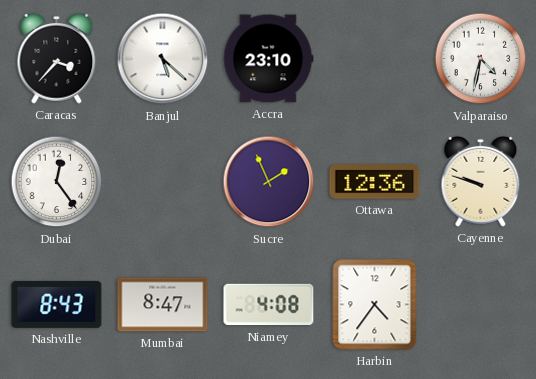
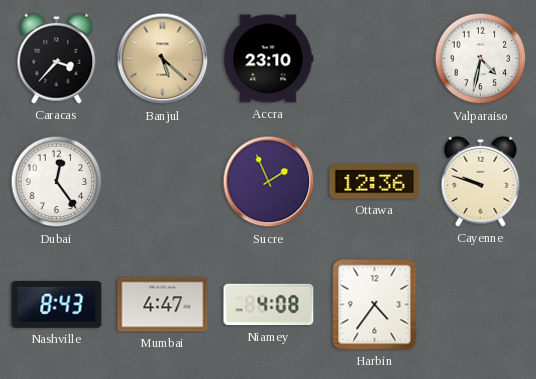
Banjul dial: white -> champagne (163, 59)
Mumbai: 8:47 -> 4:47 (163, 305)
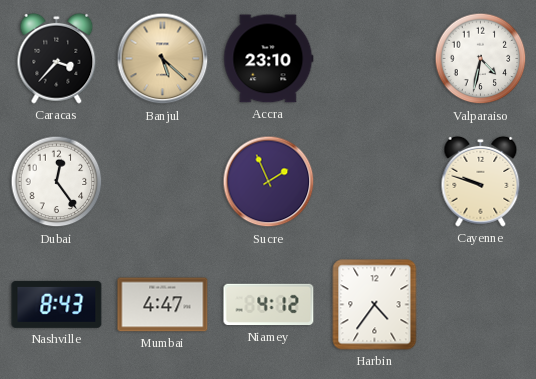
Ottawa: 12:36 -> none (375, 182)
Niamey: 4:08 -> 4:12 (269, 305)
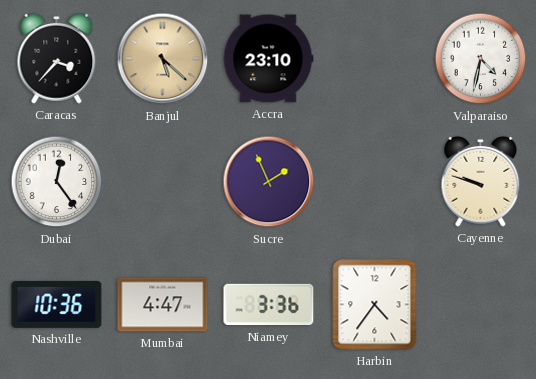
Nashville: 8:43 -> 10:36 (57, 304)
Niamey: 4:12 -> 3:36 (269, 305)
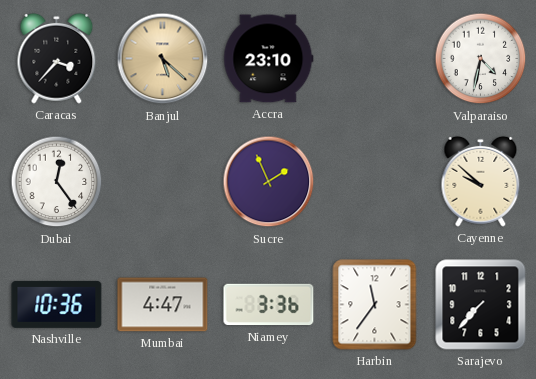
Cayenne: 9:48 -> 9:52 (481, 181)
Harbin: 4:36 -> 11:36 (375, 305)
Sarajevo: none -> 7:37 (481, 305)
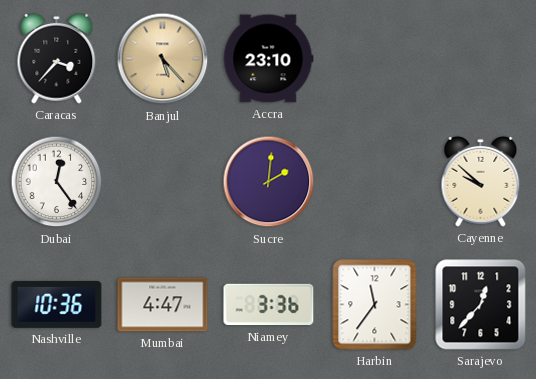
Banjul: 5:22 -> 5:23 (163, 59)
Valparaiso: 4:32 -> none (481, 59)
Sucre: 1:56 -> 2:01 (269, 182)
Sarajevo: 7:37 -> 12:37 (481, 305)
